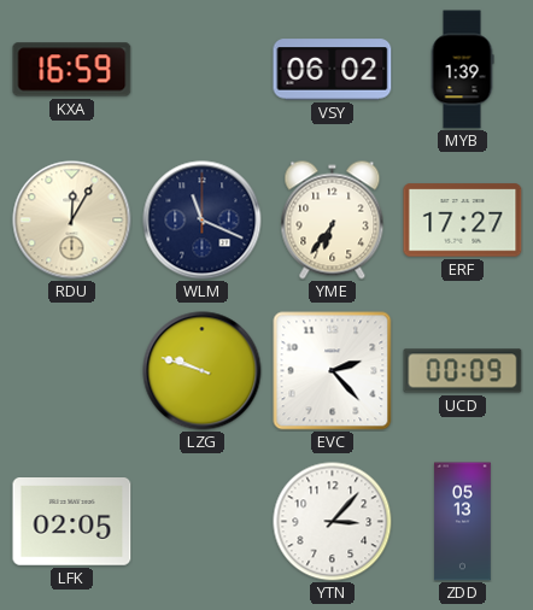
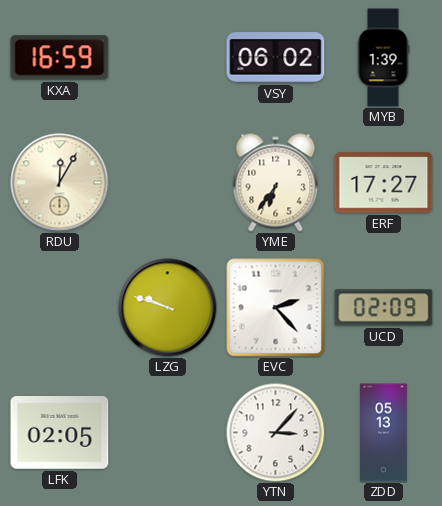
WLM: 11:19 -> none (203, 221)
UCD: 00:09 -> 02:09 (384, 308)
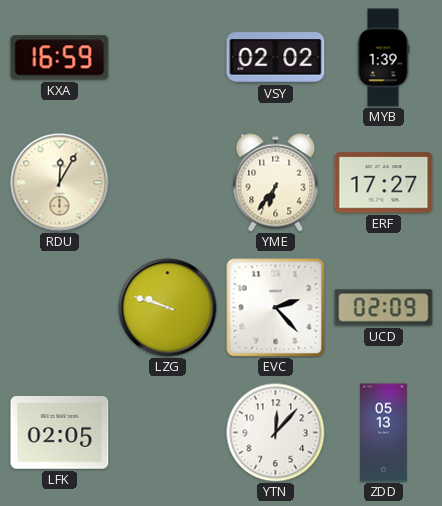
VSY: 06:02 -> 02:02 (276, 58)
YTN: 3:07 -> 12:07 (276, 433)
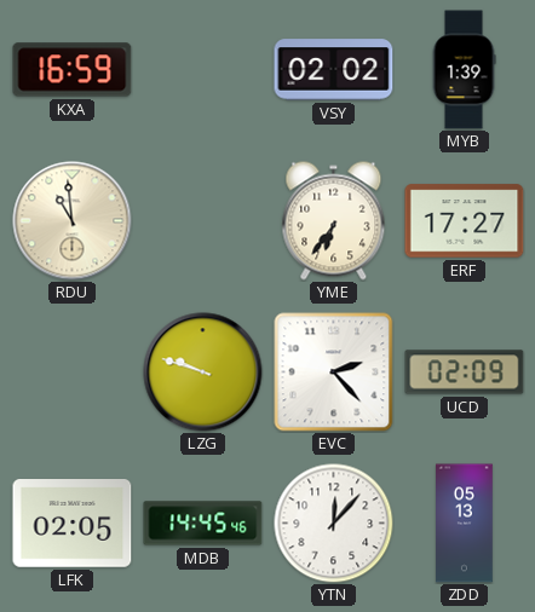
RDU: 12:05 -> 10:59 (73, 221)
MDB: none -> 14:45 (203, 524)
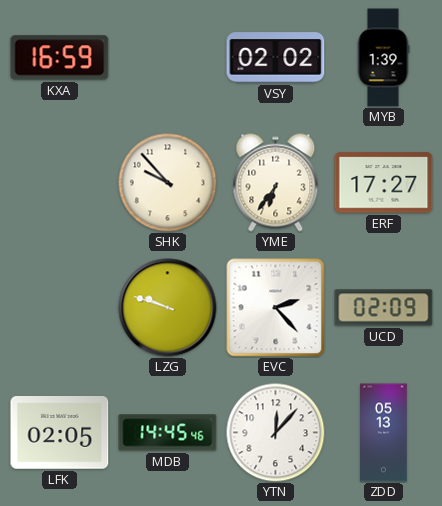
RDU: 10:59 -> none (73, 221)
SHK: none -> 9:53 (168, 183)
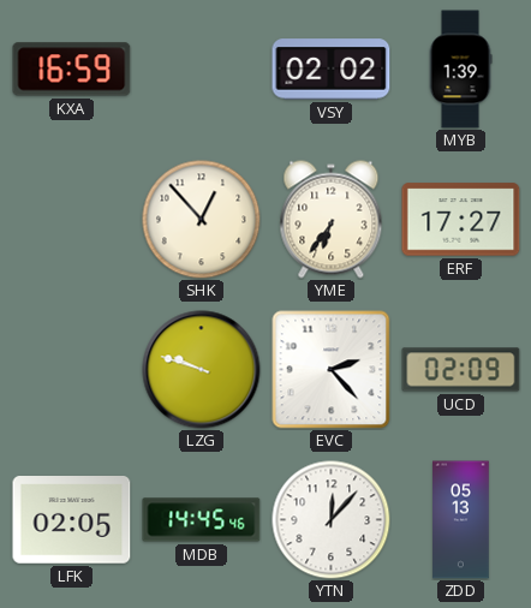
SHK: 9:53 -> 12:53 (202, 220)
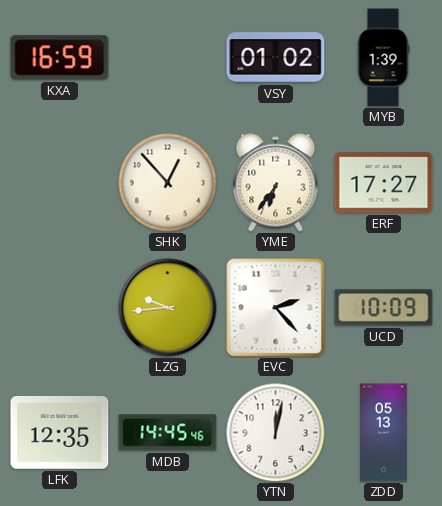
VSY: 02:02 -> 01:02 (276, 58)
LZG: 9:48 -> 9:44 (168, 308)
UCD: 02:09 -> 10:09 (384, 308)
LFK: 02:05 -> 12:35 (60, 433)
YTN: 12:07 -> 12:02 (276, 433)
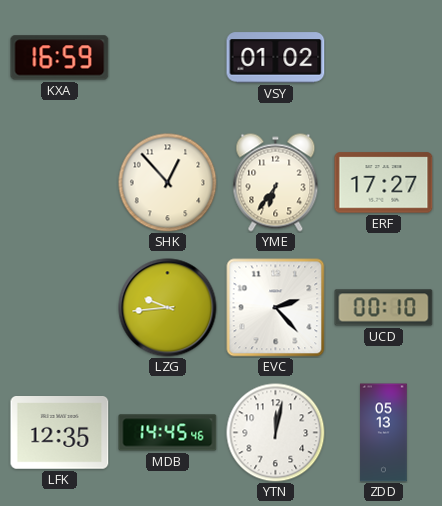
MYB: 1:39 -> none (383, 58)
UCD: 10:09 -> 00:10 (384, 308)
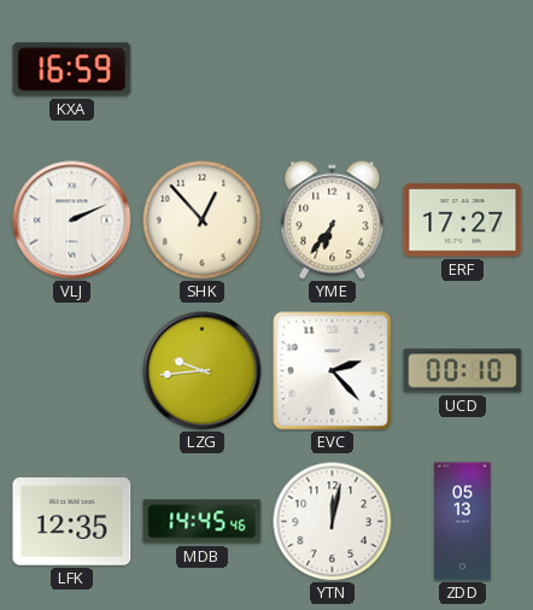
VSY: 01:02 -> none (276, 58)
VLJ: none -> 2:11 (72, 221)
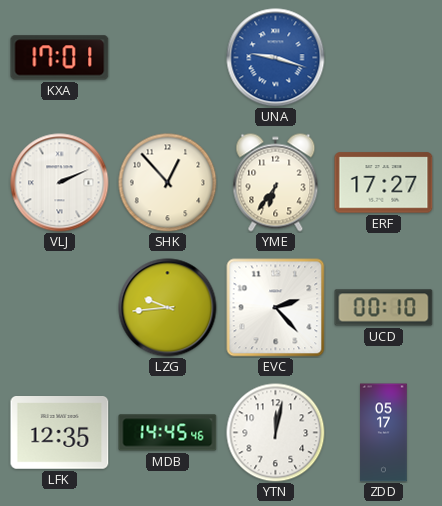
KXA: 16:59 -> 17:01 (60, 58)
UNA: none -> 9:18 (276, 58)
ZDD: 05:13 -> 05:17 (384, 433)
